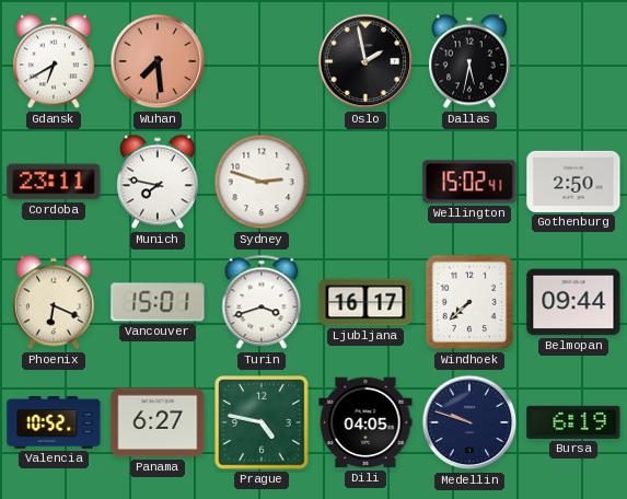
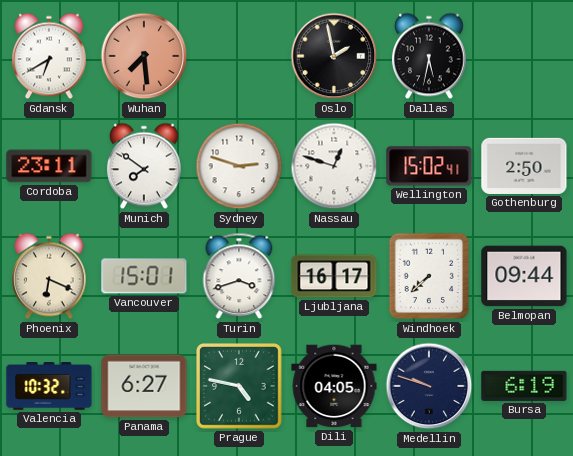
Munich: 7:47 -> 7:51 (145, 166)
Nassau: none -> 12:48 (334, 166)
Valencia: 10:52 -> 10:32 (49, 387)
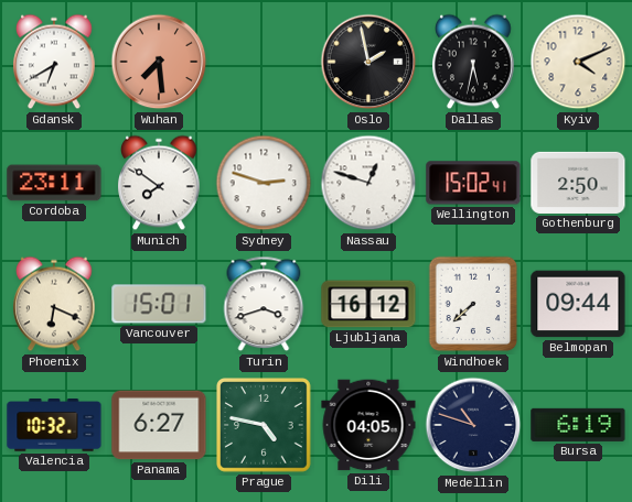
Kyiv: none -> 4:11 (578, 62)
Ljubljana: 16:17 -> 16:12 (368, 304)
Medellin: 9:48 -> 10:48 (473, 425)
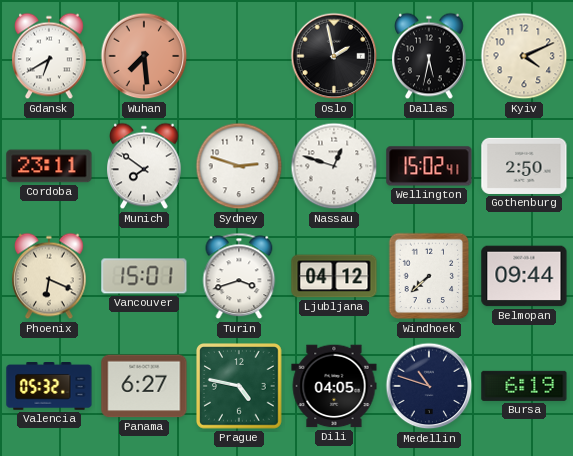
Ljubljana: 16:12 -> 04:12 (334, 276)
Valencia: 10:32 -> 05:32 (49, 387)
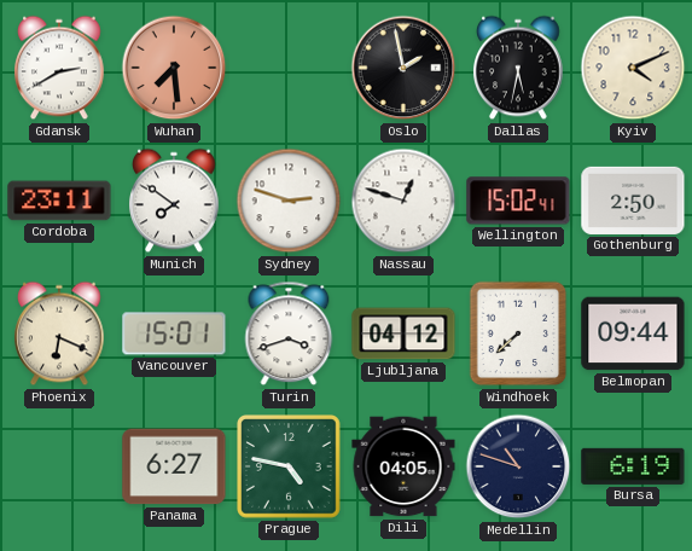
Gdansk: 6:40 -> 2:40 (60, 68)
Valencia: 05:32 -> none (49, 387)
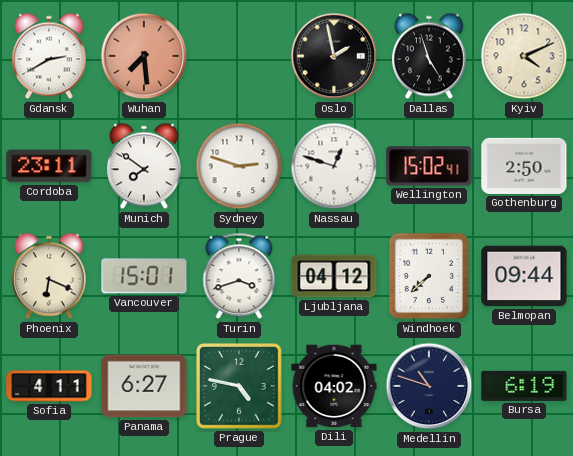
Dallas: 5:32 -> 4:57 (430, 56)
Sofia: none -> 4:11 (49, 386)
Dili: 04:05 -> 04:02 (334, 386)
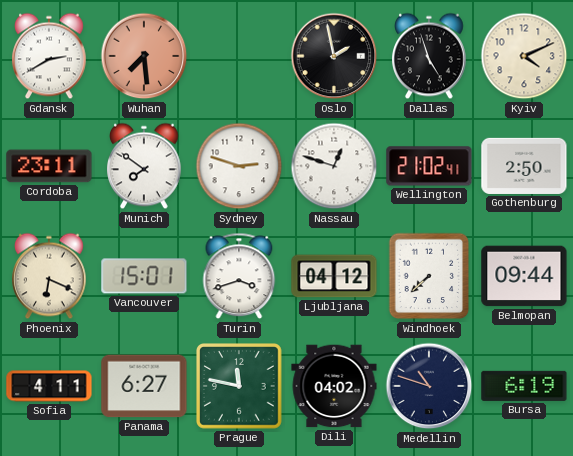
Wellington: 15:02 -> 21:02 (429, 166)
Prague: 4:47 -> 11:47 (240, 387)
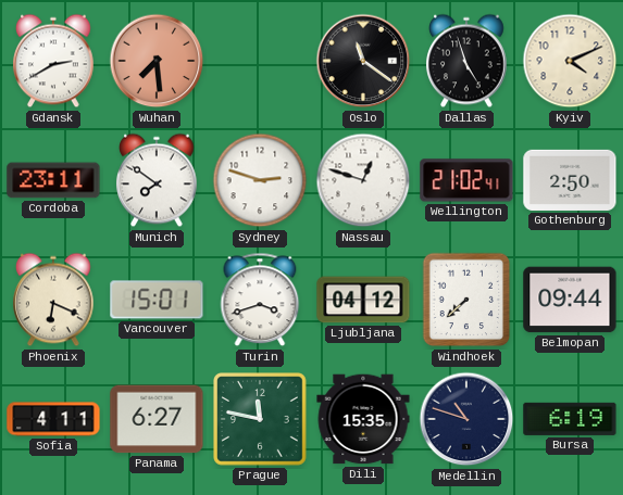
Oslo: 1:58 -> 11:21 (363, 61)
Dili: 04:02 -> 15:35 (363, 419)
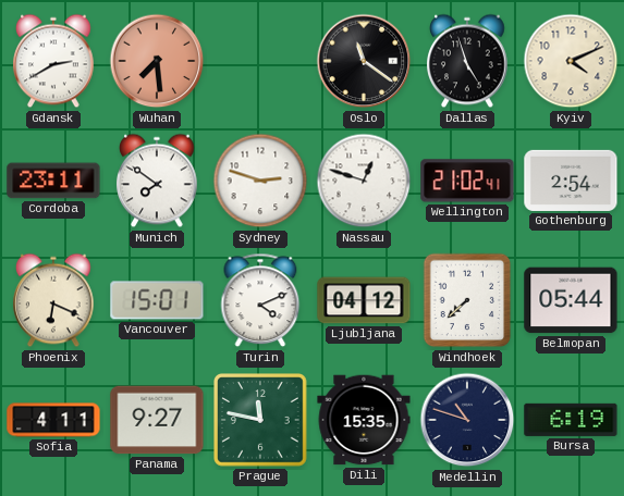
Gothenburg: 2:50 -> 2:54 (571, 181)
Turin: 3:42 -> 4:11 (260, 300)
Belmopan: 09:44 -> 05:44 (571, 300)
Panama: 6:27 -> 9:27 (157, 420)
